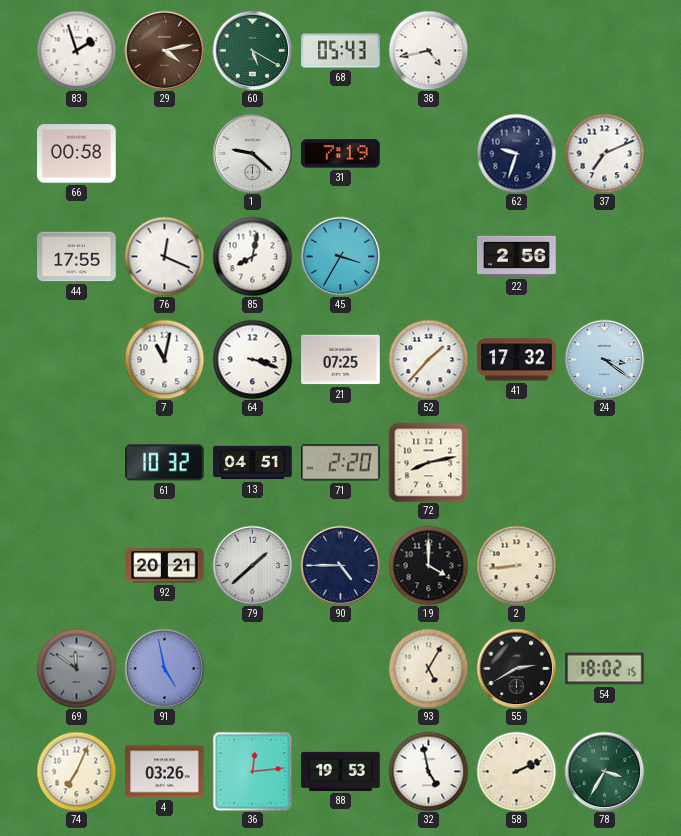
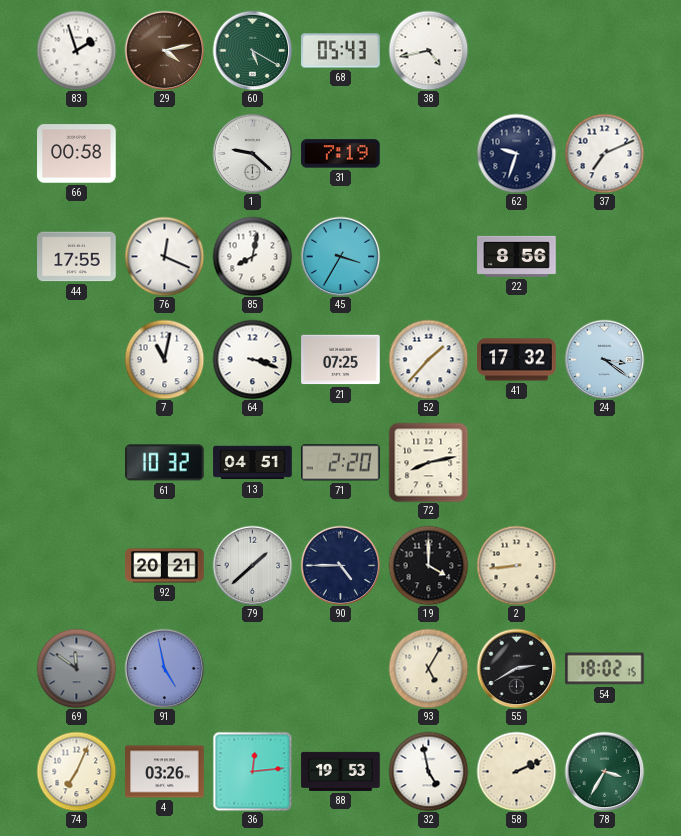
22: 2:56 -> 8:56 (517, 256)
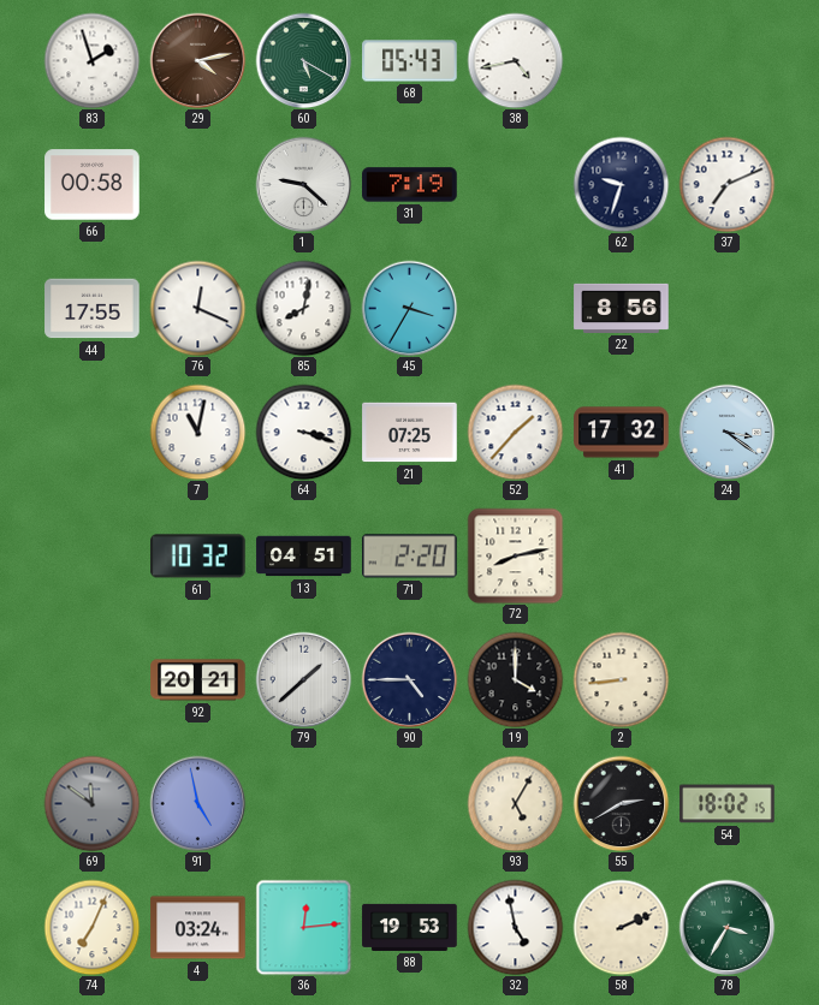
4: 03:26 -> 03:24 (198, 928)
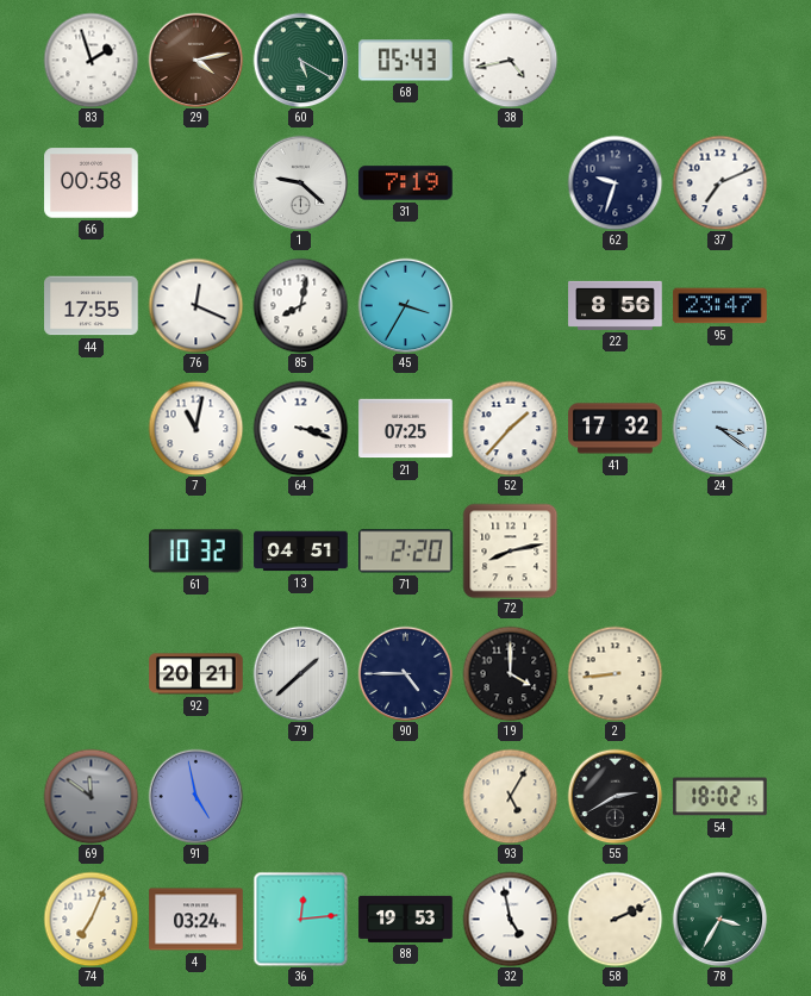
95: none -> 23:47 (720, 306)
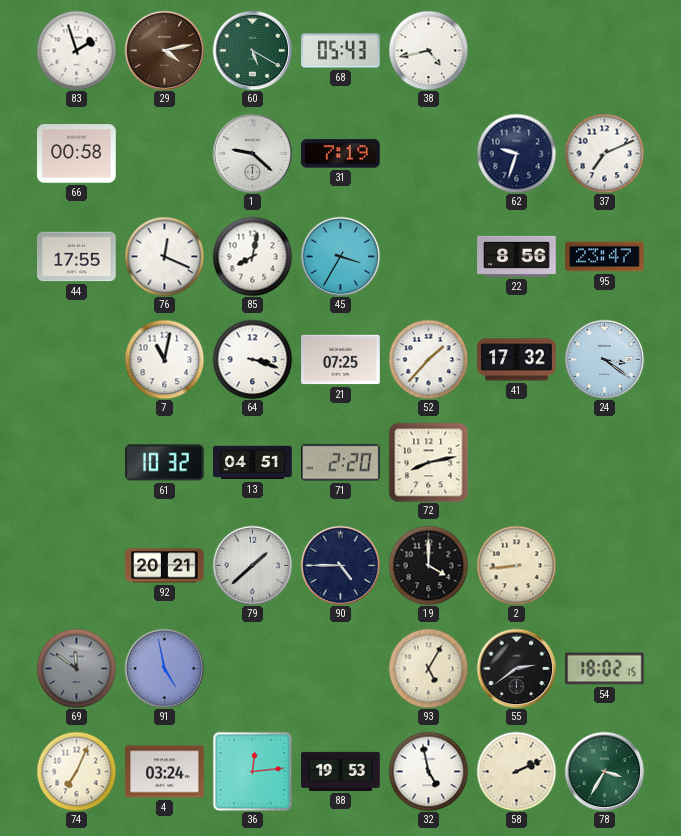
55: 2:40 -> 2:39 (516, 668)
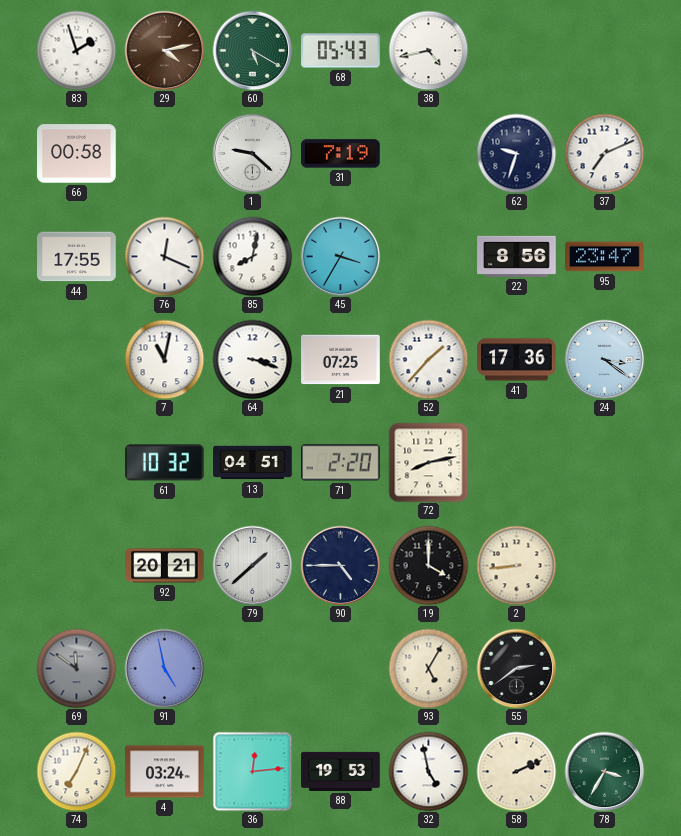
41: 17:32 -> 17:36 (517, 360)
54: 18:02 -> none (605, 669)
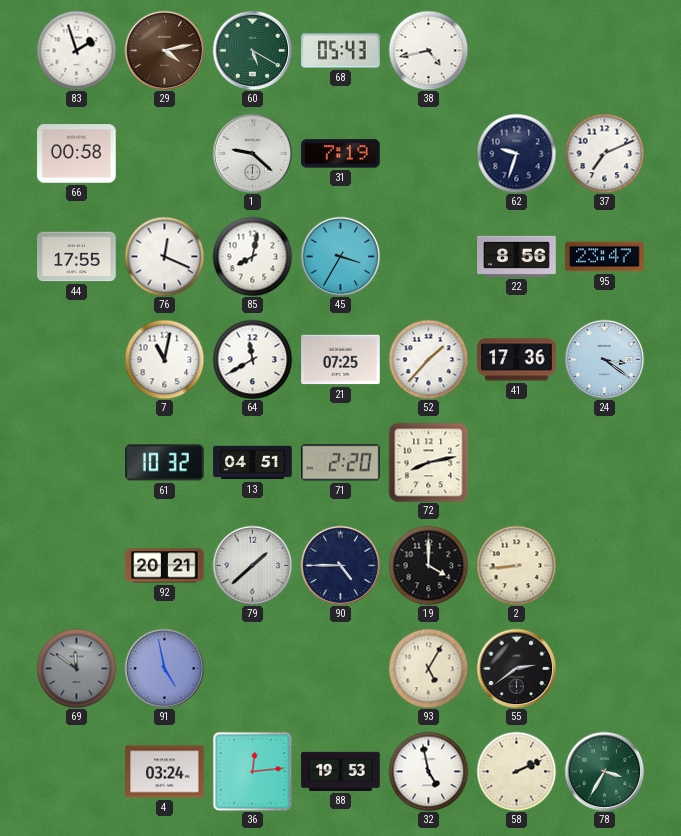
64: 3:18 -> 11:40 (252, 359)
74: 7:04 -> none (76, 771)
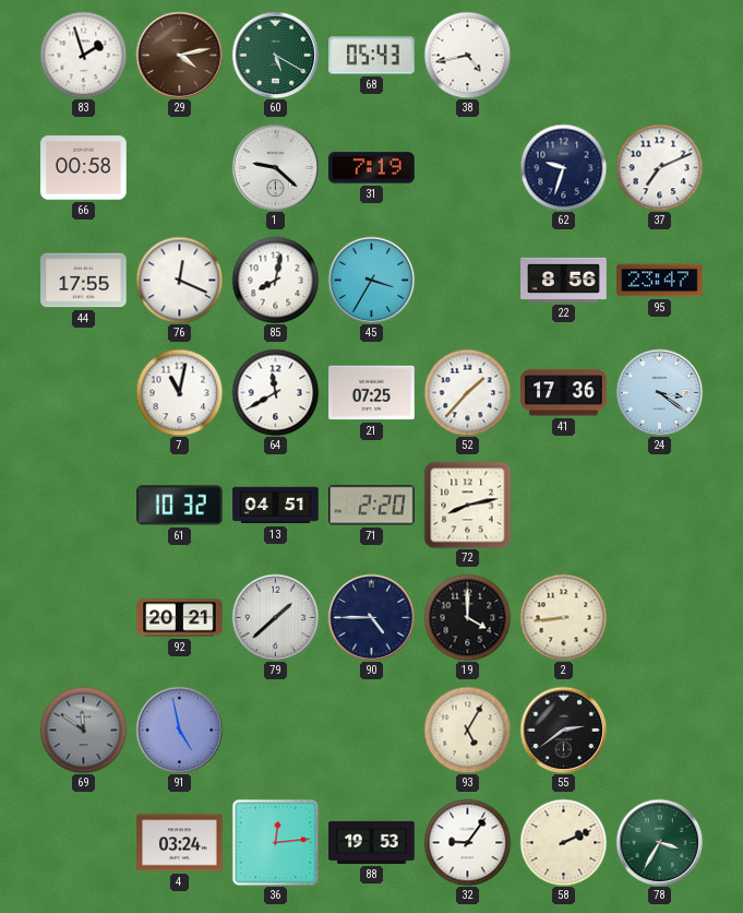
32: 4:58 -> 9:06 (467, 842)
